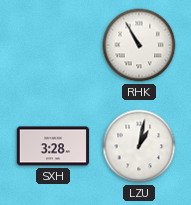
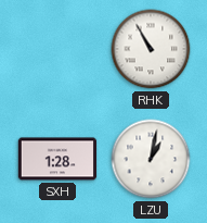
SXH: 3:28 -> 1:28 (57, 159)
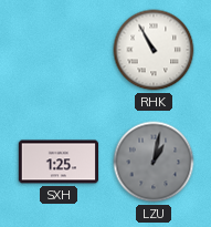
SXH: 1:28 -> 1:25 (59, 162)
LZU dial: white -> grey (154, 162)
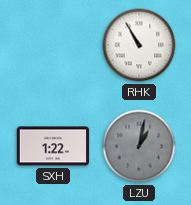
SXH: 1:25 -> 1:22 (53, 146)
